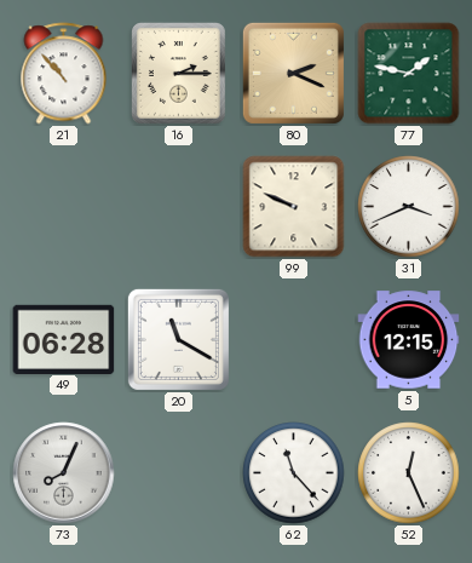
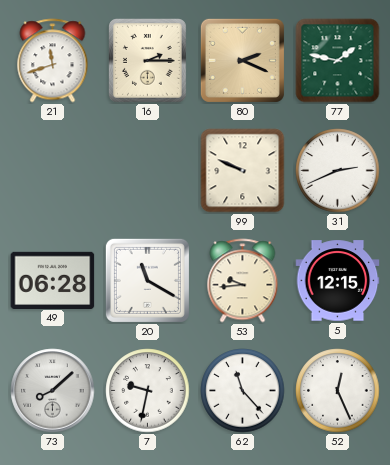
21: 10:53 -> 11:42 (53, 61)
31: 3:41 -> 2:41 (338, 171)
53: none -> 9:44 (243, 281)
73: 8:04 -> 8:08 (53, 391)
7: none -> 9:32 (148, 391)
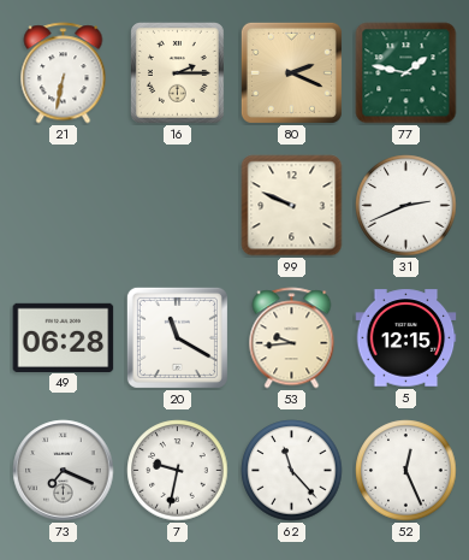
21: 11:42 -> 6:32 (64, 73)
73: 8:08 -> 7:19 (64, 471)
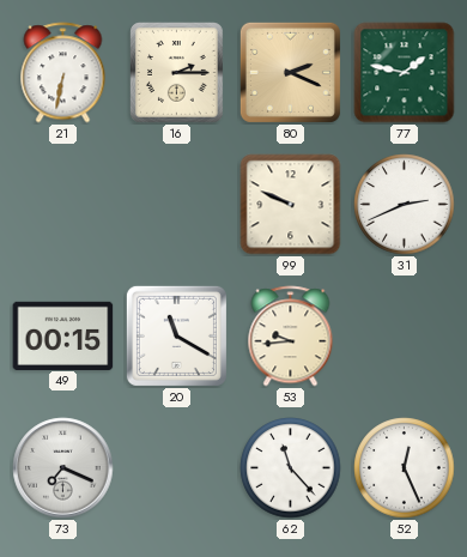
49: 06:28 -> 00:15 (63, 335)
5: 12:15 -> none (406, 338)
7: 9:32 -> none (178, 471)
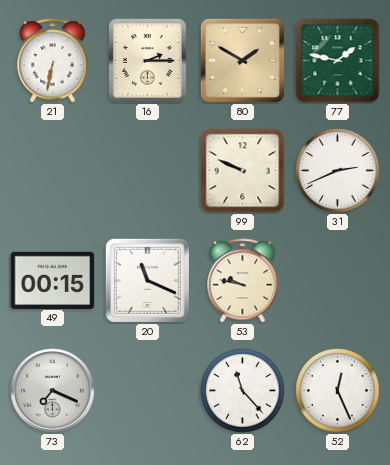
80: 2:19 -> 1:50 (242, 60)
20: 11:20 -> 11:19 (147, 280)
53: 9:44 -> 9:47 (243, 281)
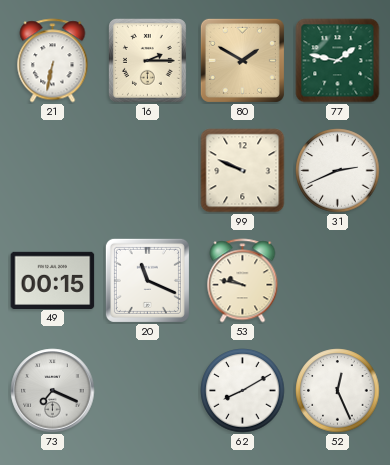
62: 11:23 -> 8:10 (243, 391)
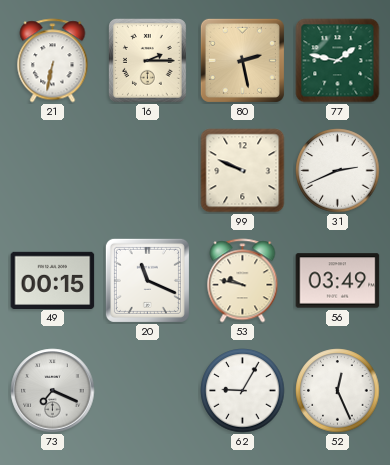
80: 1:50 -> 2:28 (242, 60)
56: none -> 03:49 (338, 281)
62: 8:10 -> 9:05 (243, 391)
